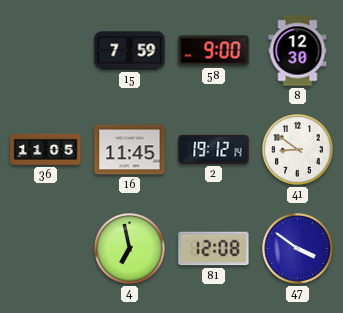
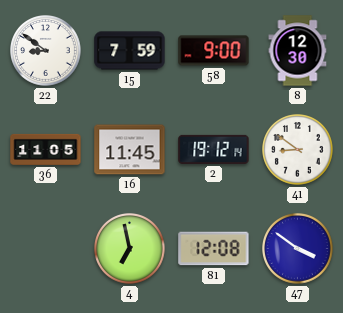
22: none -> 8:51 (46, 51)
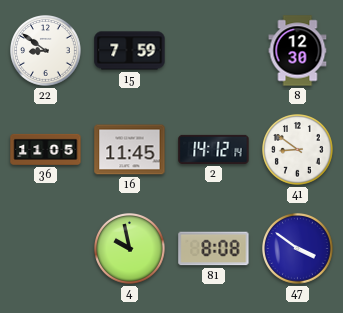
58: 9:00 -> none (214, 51)
2: 19:12 -> 14:12 (214, 149)
4: 6:58 -> 9:58 (130, 249)
81: 12:08 -> 8:08 (214, 249)
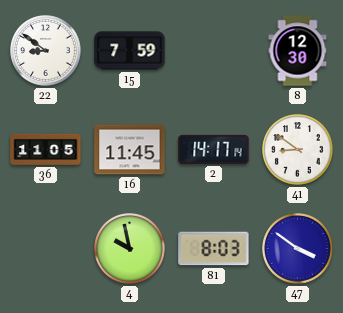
2: 14:12 -> 14:17 (214, 149)
81: 8:08 -> 8:03 (214, 249)
